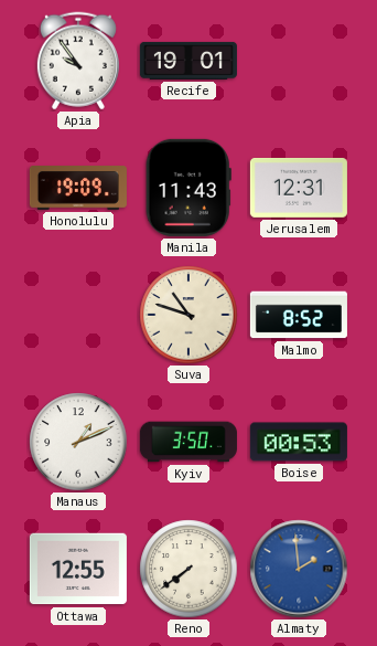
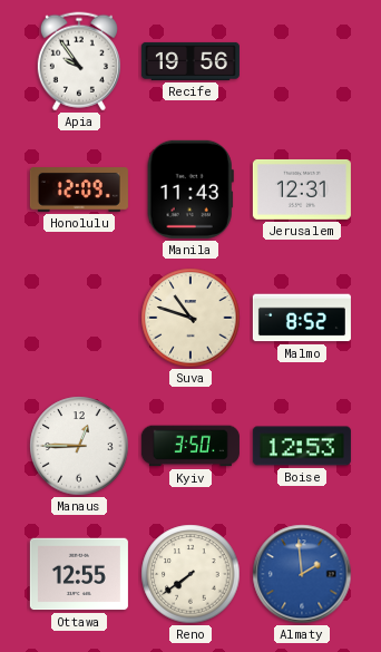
Recife: 19:01 -> 19:56 (190, 61)
Honolulu: 19:09 -> 12:09 (79, 191)
Manaus: 1:11 -> 12:45 (79, 446)
Boise: 00:53 -> 12:53 (302, 446)
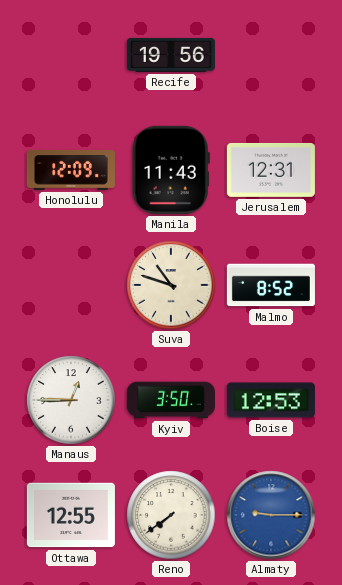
Apia: 9:54 -> none (79, 61)
Almaty: 1:59 -> 9:15 (271, 515)
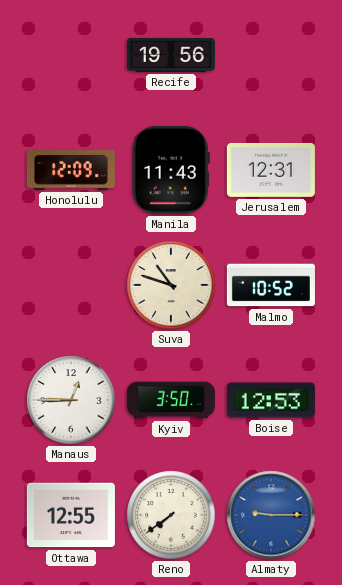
Malmo: 8:52 -> 10:52 (271, 285)
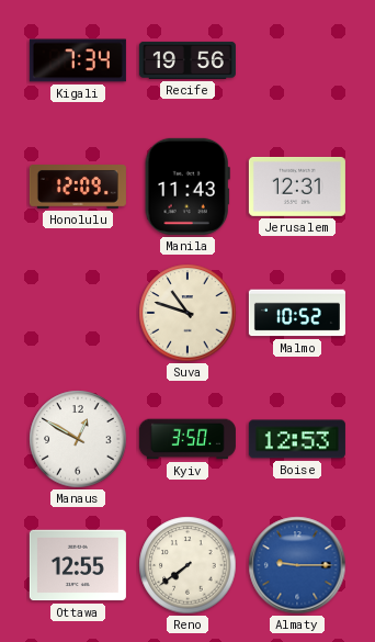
Kigali: none -> 7:34 (78, 60)
Manaus: 12:45 -> 12:50 (78, 439)
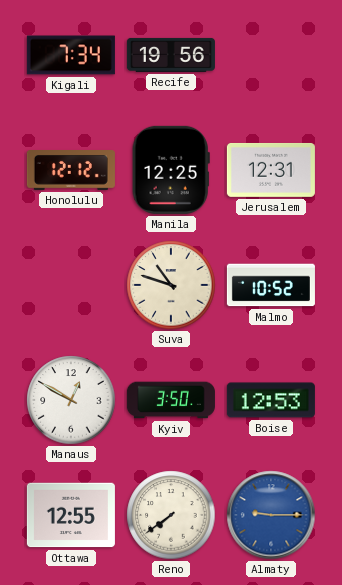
Honolulu: 12:09 -> 12:12 (71, 171)
Manila: 11:43 -> 12:25 (171, 170)
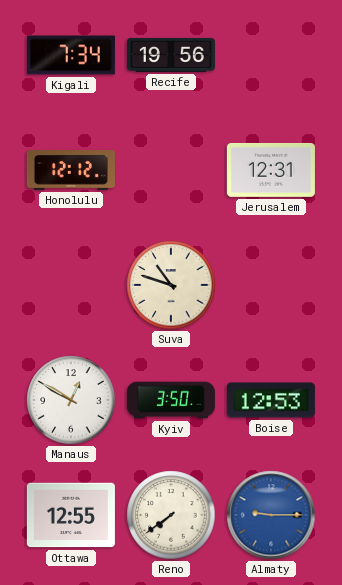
Manila: 12:25 -> none (171, 170)
Malmo: 10:52 -> none (271, 285)
